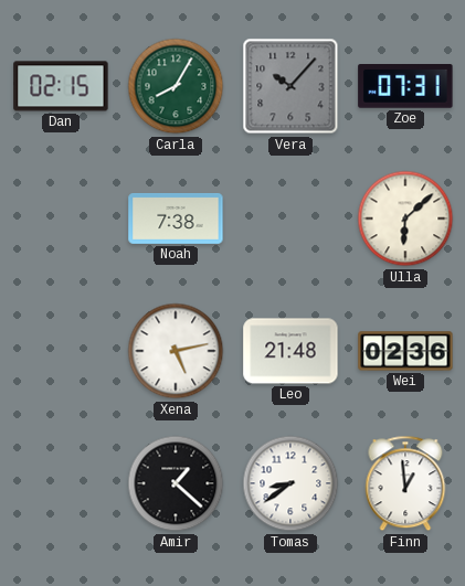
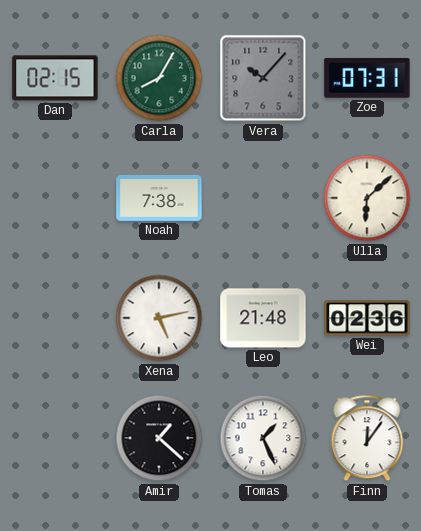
Tomas: 8:39 -> 1:26 (263, 438)
Finn: 12:59 -> 12:06 (367, 438)
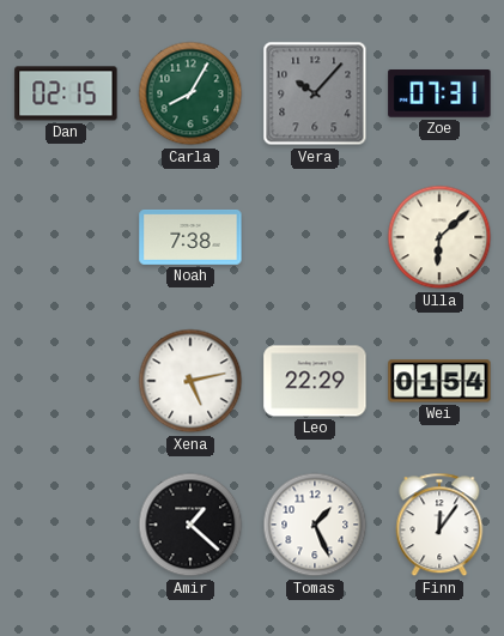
Leo: 21:48 -> 22:29 (315, 381)
Wei: 02:36 -> 01:54 (439, 381)
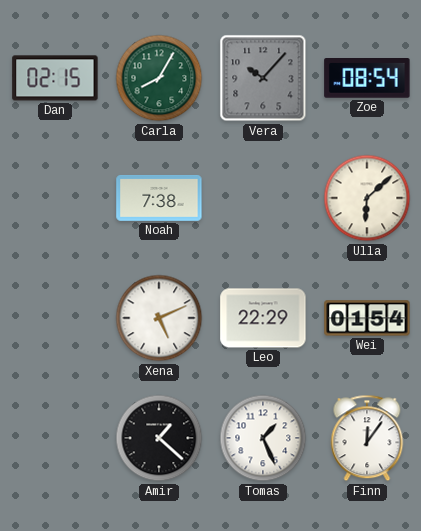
Zoe: 07:31 -> 08:54 (367, 79)
Xena: 5:13 -> 5:11 (159, 318)
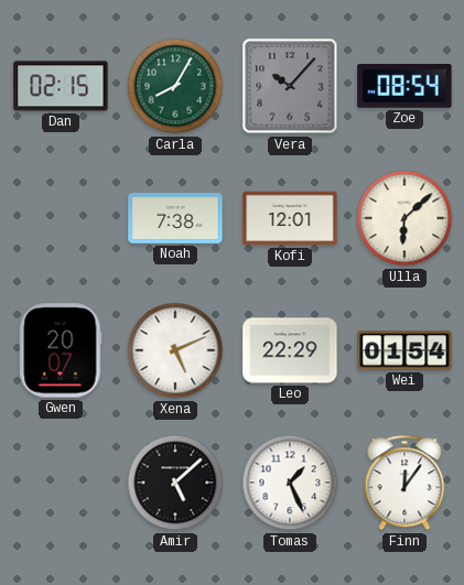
Kofi: none -> 12:01 (290, 218)
Gwen: none -> 20:07 (61, 350)
Amir: 1:22 -> 5:08 (175, 483)
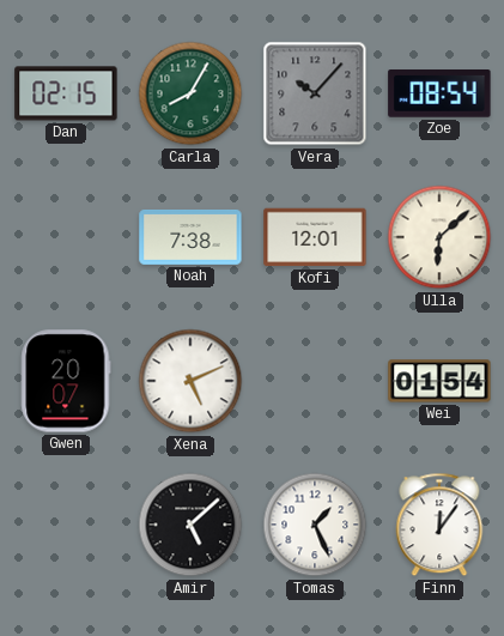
Leo: 22:29 -> none (290, 350)
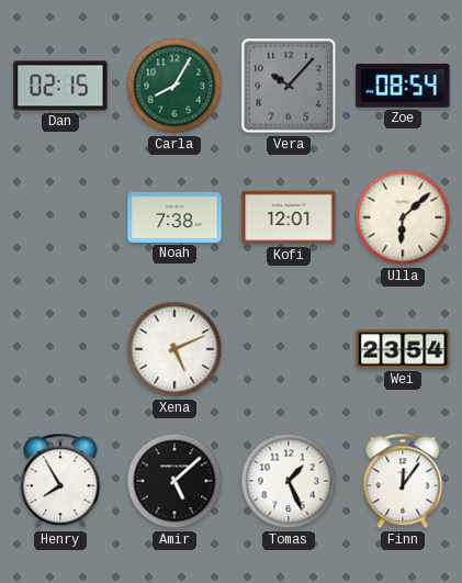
Gwen: 20:07 -> none (66, 381)
Wei: 01:54 -> 23:54 (403, 349)
Henry: none -> 7:55 (60, 481)
